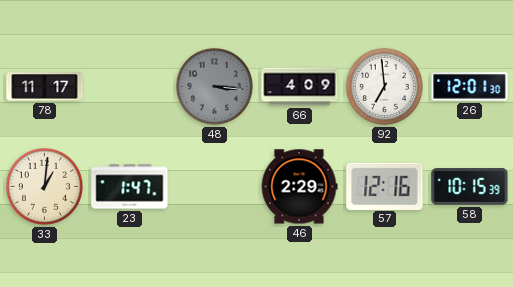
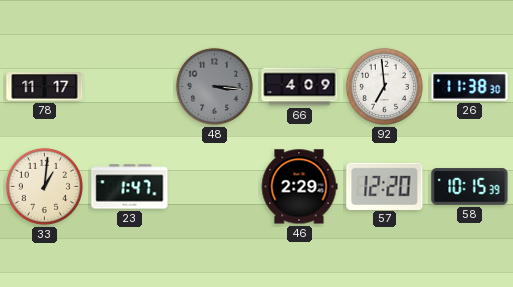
26: 12:01 -> 11:38 (470, 87)
57: 12:16 -> 12:20 (385, 186)
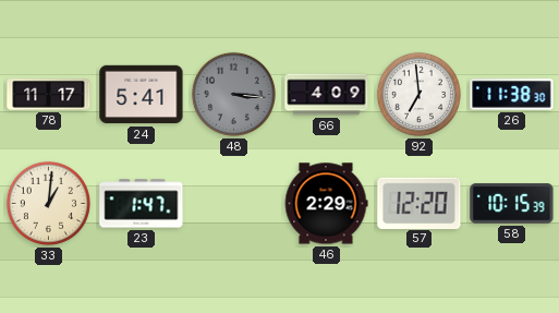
24: none -> 5:41 (142, 95)
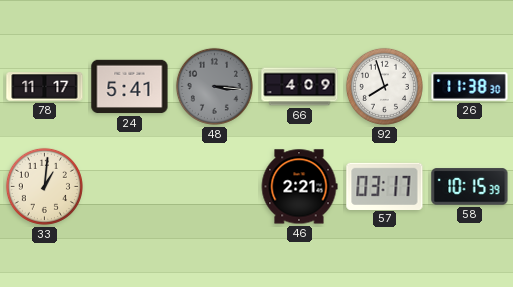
92: 6:59 -> 7:57 (384, 86)
23: 1:47 -> none (142, 204)
46: 2:29 -> 2:21 (299, 187)
57: 12:20 -> 03:17 (385, 186)
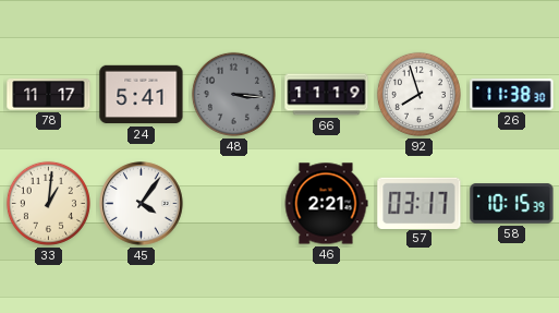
66: 4:09 -> 11:19 (327, 95)
45: none -> 4:06 (142, 204)
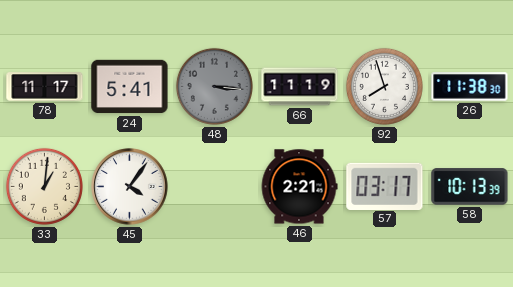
58: 10:15 -> 10:13 (470, 187)
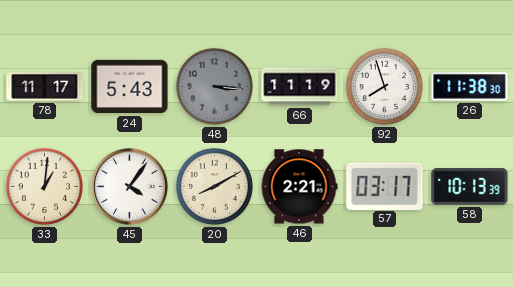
24: 5:41 -> 5:43 (130, 87)
20: none -> 8:10 (214, 186)
